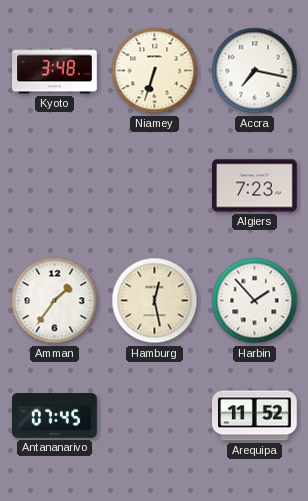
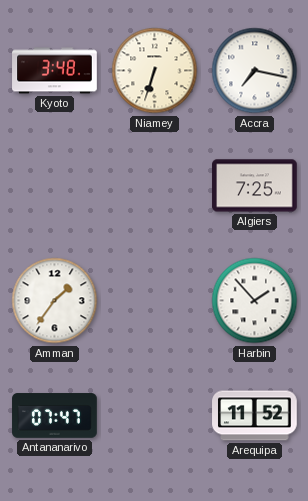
Algiers: 7:23 -> 7:25 (255, 186)
Hamburg: 12:28 -> none (155, 301)
Antananarivo: 07:45 -> 07:47 (55, 416)
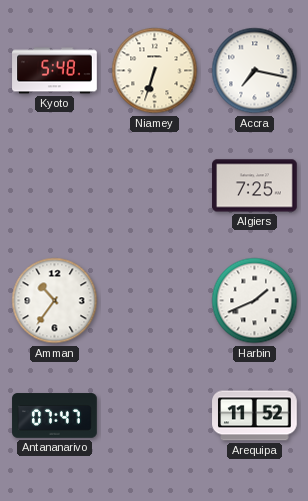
Kyoto: 3:48 -> 5:48 (55, 71)
Amman: 1:36 -> 10:36 (55, 301)
Harbin: 1:53 -> 1:41 (255, 301)
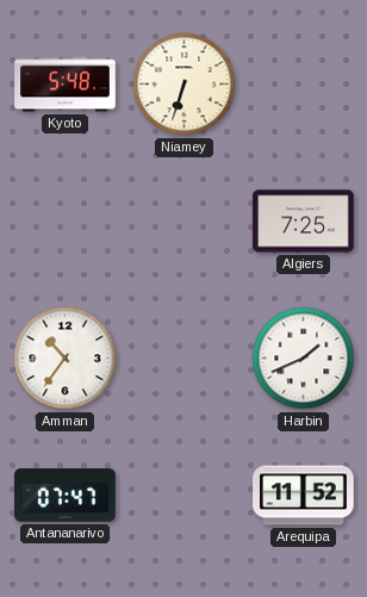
Accra: 7:17 -> none (255, 71)
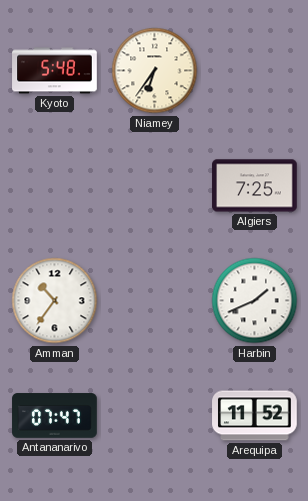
Niamey: 6:33 -> 6:36 (155, 71)
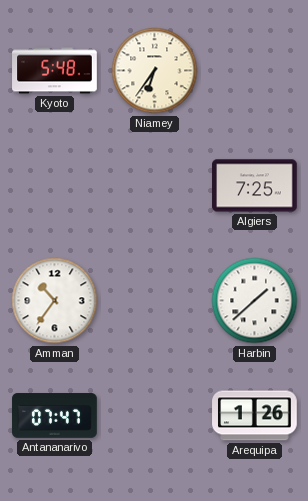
Harbin: 1:41 -> 1:38 (255, 301)
Arequipa: 11:52 -> 1:26 (255, 416)
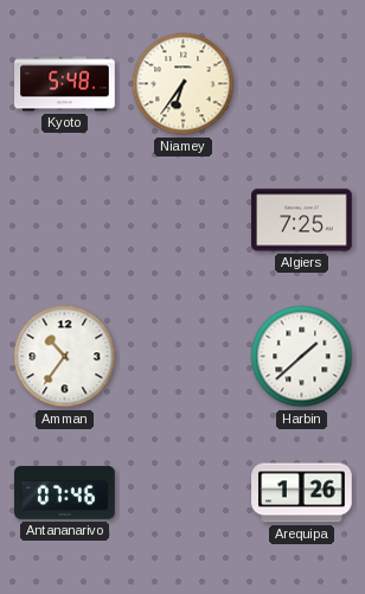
Antananarivo: 07:47 -> 07:46 (65, 493)
